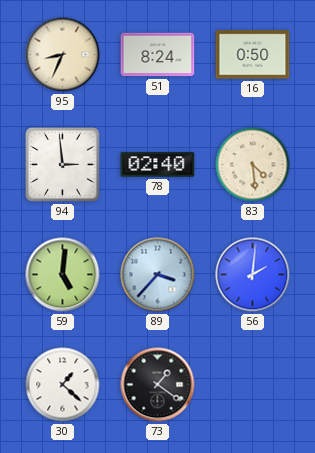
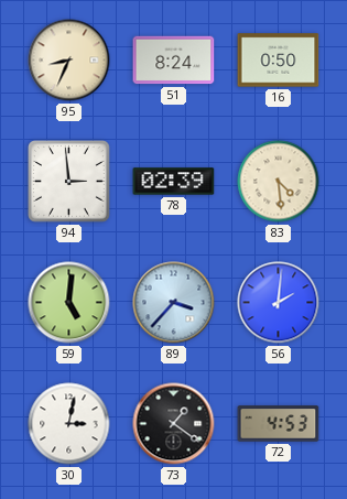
78: 02:40 -> 02:39 (174, 182)
30: 1:22 -> 3:02 (69, 424)
72: none -> 4:53 (279, 424)
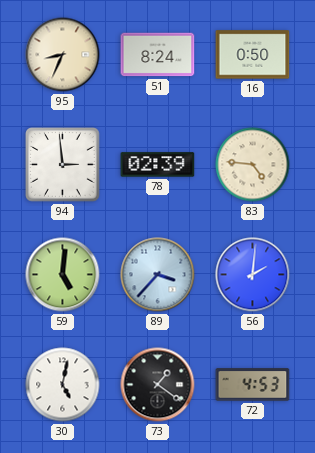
83: 4:29 -> 4:46 (253, 165)
30: 3:02 -> 5:02 (63, 385)
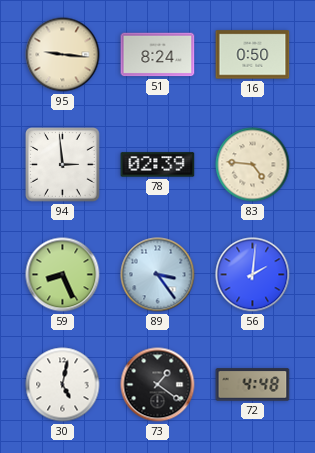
95: 8:34 -> 9:16 (63, 55)
59: 5:01 -> 8:26 (63, 275)
89: 3:37 -> 3:24 (158, 275)
72: 4:53 -> 4:48 (253, 385)
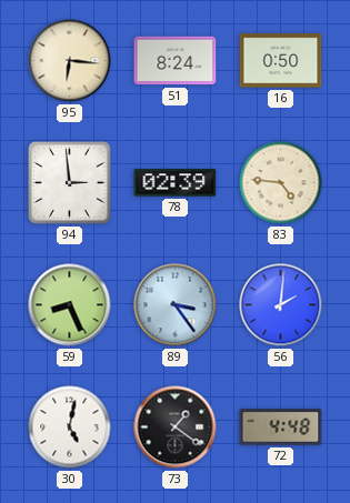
95: 9:16 -> 6:16 (70, 61)
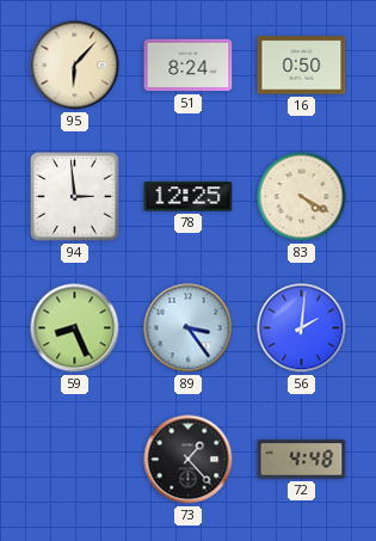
95: 6:16 -> 6:07 (75, 66)
78: 02:39 -> 12:25 (189, 197)
83: 4:46 -> 4:20 (302, 197)
30: 5:02 -> none (70, 427)
73: 1:21 -> 1:23 (189, 460)
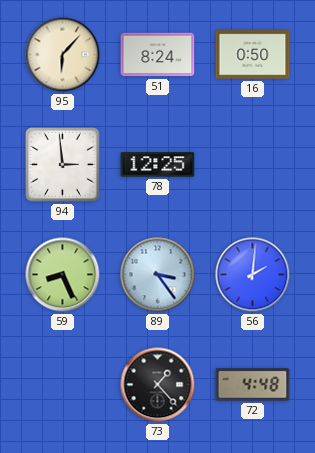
83: 4:20 -> none (302, 197)
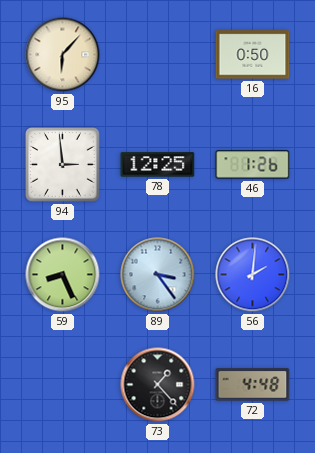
51: 8:24 -> none (158, 55)
46: none -> 1:26 (253, 165)
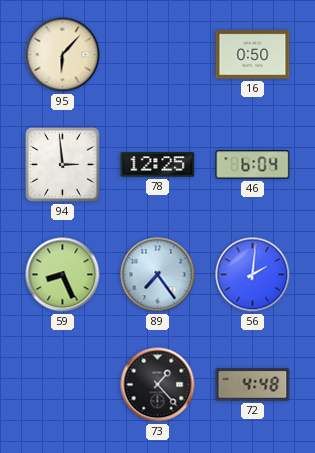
46: 1:26 -> 6:04 (253, 165)
89: 3:24 -> 7:24 (158, 275)
